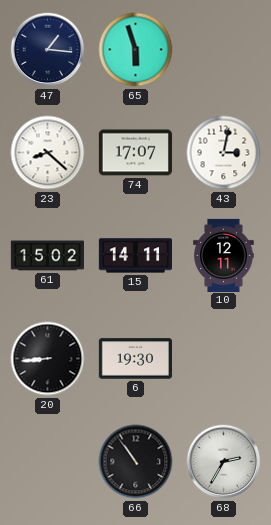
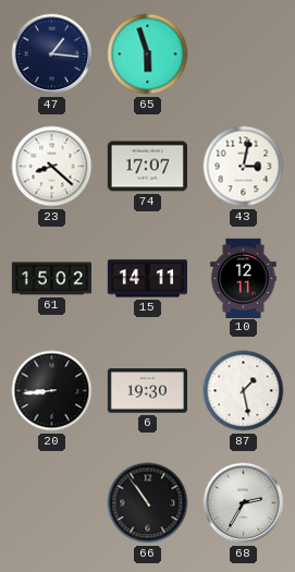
87: none -> 1:28 (244, 391)
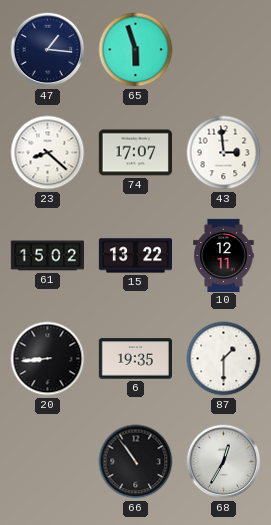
43: 3:02 -> 2:59 (224, 153)
15: 14:11 -> 13:22 (135, 256)
6: 19:30 -> 19:35 (135, 359)
87: 1:28 -> 1:30 (224, 359)
68: 2:35 -> 12:35 (224, 462)
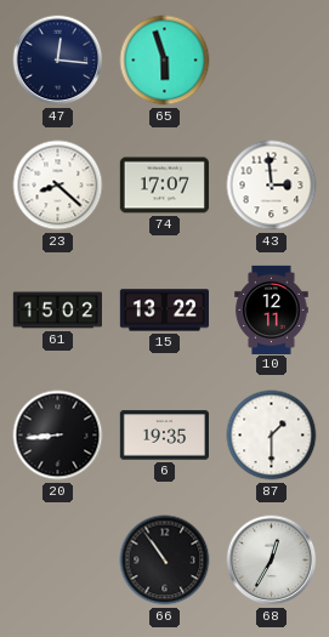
47: 1:16 -> 12:16 (58, 61)
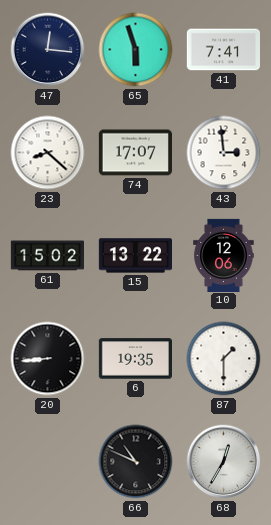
41: none -> 7:41 (223, 50)
10: 12:11 -> 12:06 (224, 255)
66: 10:54 -> 10:49 (136, 462)
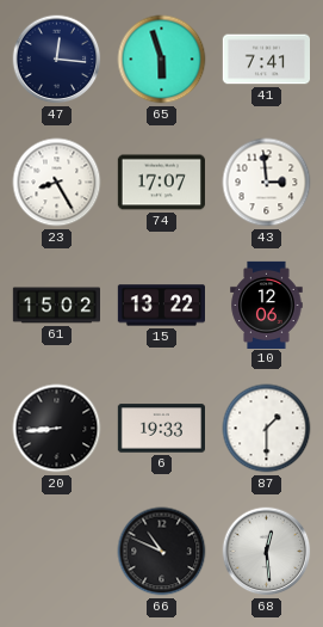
23: 8:22 -> 8:25 (57, 183)
6: 19:35 -> 19:33 (161, 429)
68: 12:35 -> 12:29 (267, 552)
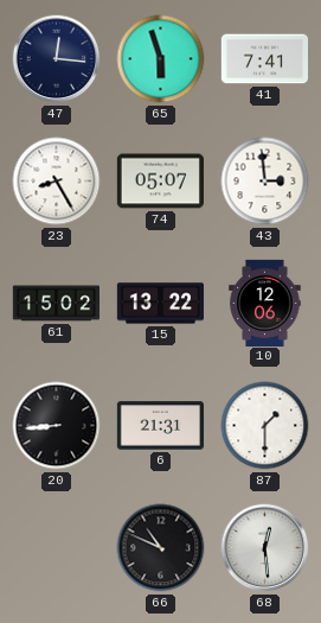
74: 17:07 -> 05:07 (160, 182)
6: 19:33 -> 21:31 (160, 426)
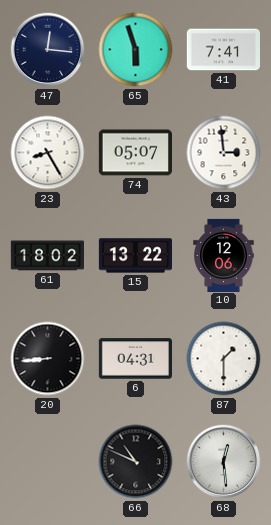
61: 15:02 -> 18:02 (47, 256)
6: 21:31 -> 04:31 (135, 359)
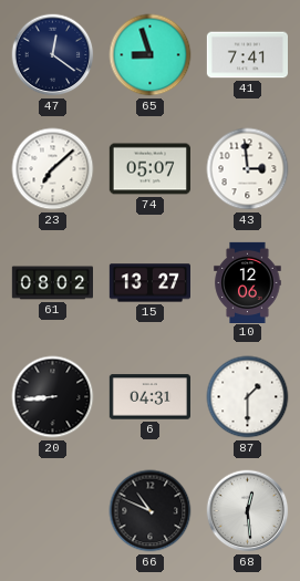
47: 12:16 -> 12:21 (53, 55)
65: 5:57 -> 8:57 (151, 55)
23: 8:25 -> 7:08 (53, 169)
61: 18:02 -> 08:02 (52, 283)
15: 13:22 -> 13:27 (149, 283)
